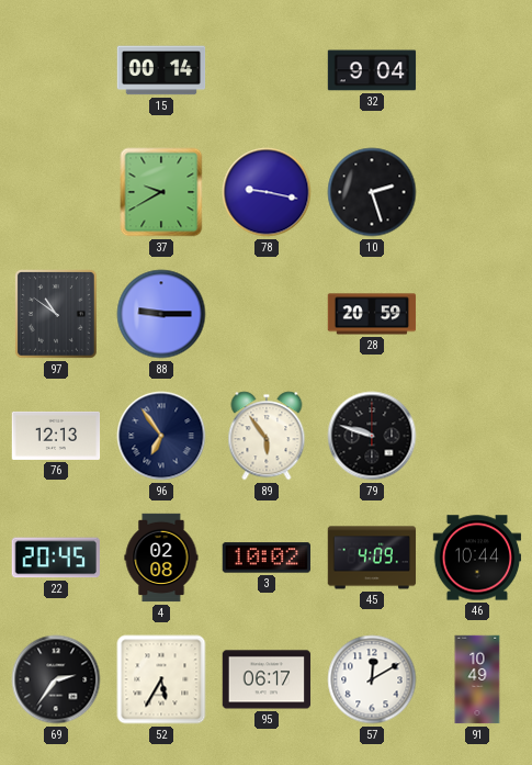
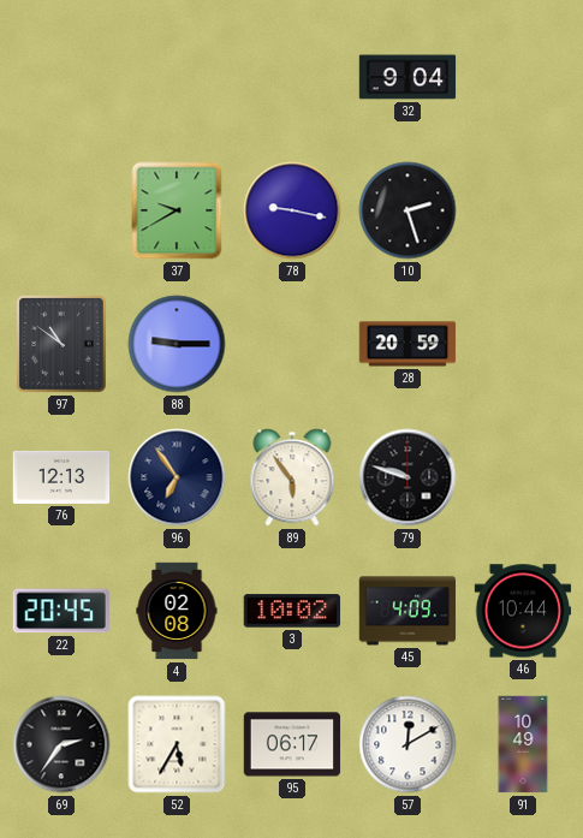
15: 00:14 -> none (161, 70)
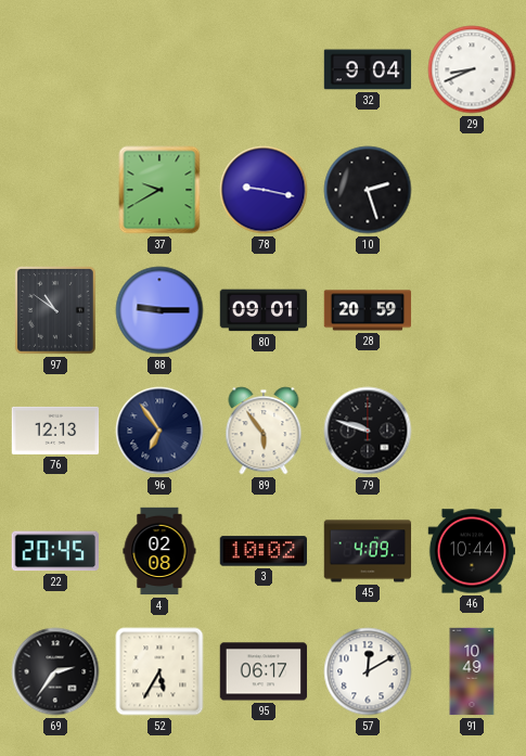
29: none -> 8:41 (472, 69)
80: none -> 09:01 (264, 310)
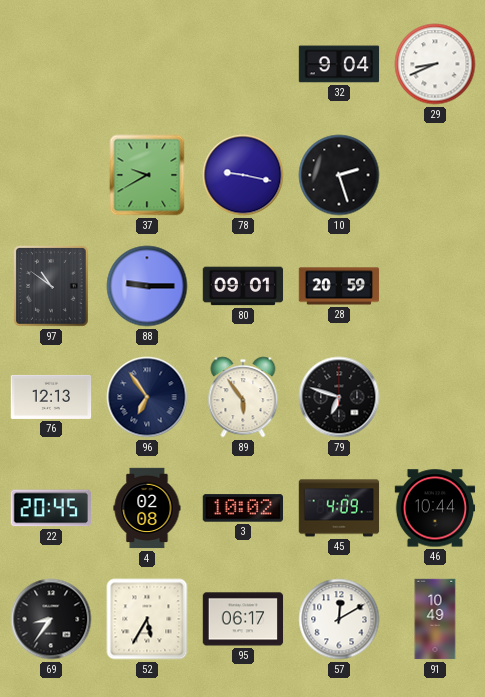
79: 9:48 -> 6:48 (339, 397)
69: 2:36 -> 8:36 (51, 619)
